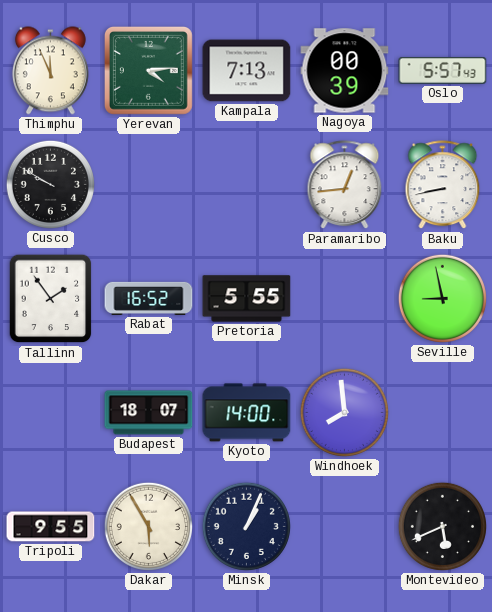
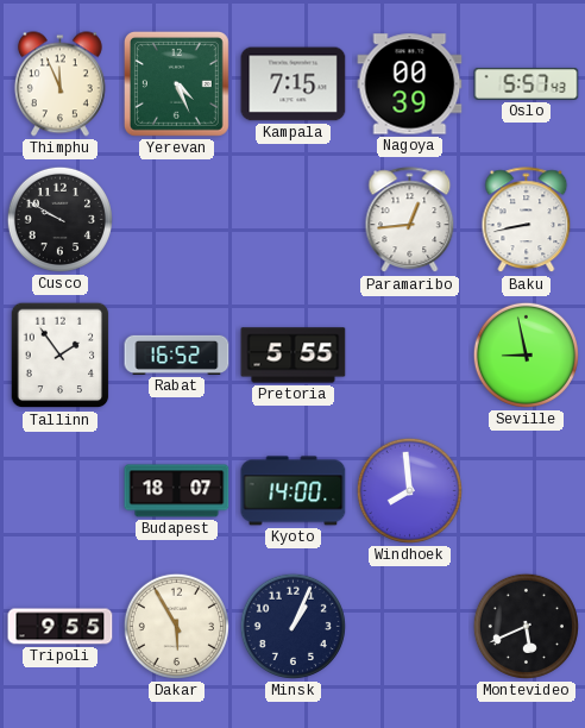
Yerevan: 4:14 -> 4:26 (176, 83)
Kampala: 7:13 -> 7:15 (294, 84)
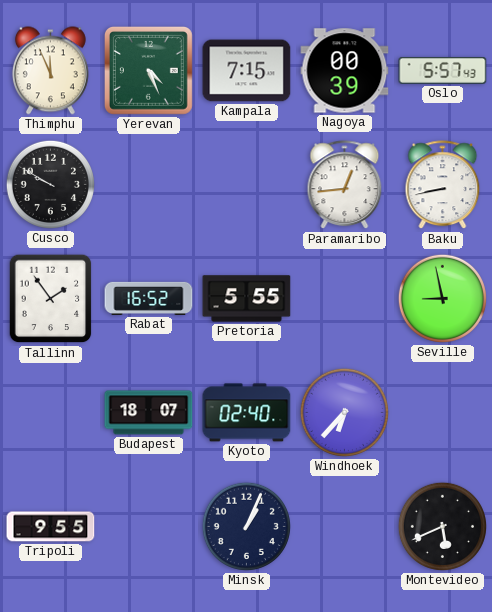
Kyoto: 14:00 -> 02:40 (247, 413)
Windhoek: 7:59 -> 6:37 (344, 412)
Dakar: 5:55 -> none (176, 626)
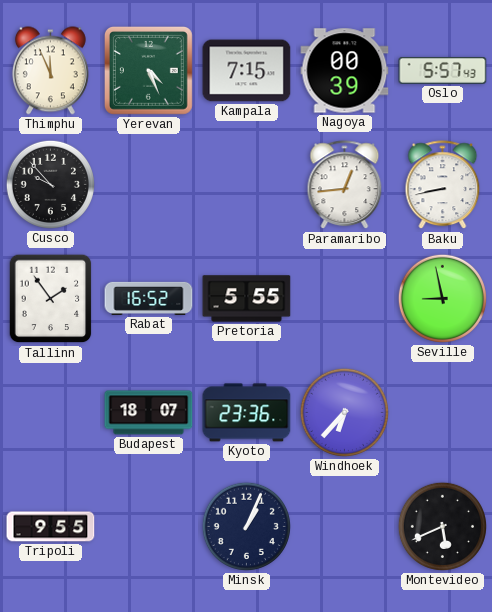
Cusco: 9:50 -> 9:53 (50, 184)
Kyoto: 02:40 -> 23:36 (247, 413)
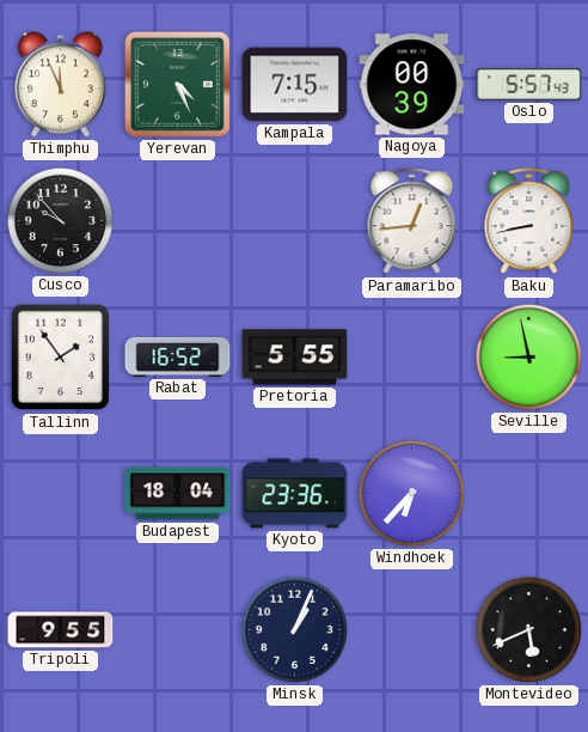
Budapest: 18:07 -> 18:04 (178, 494)
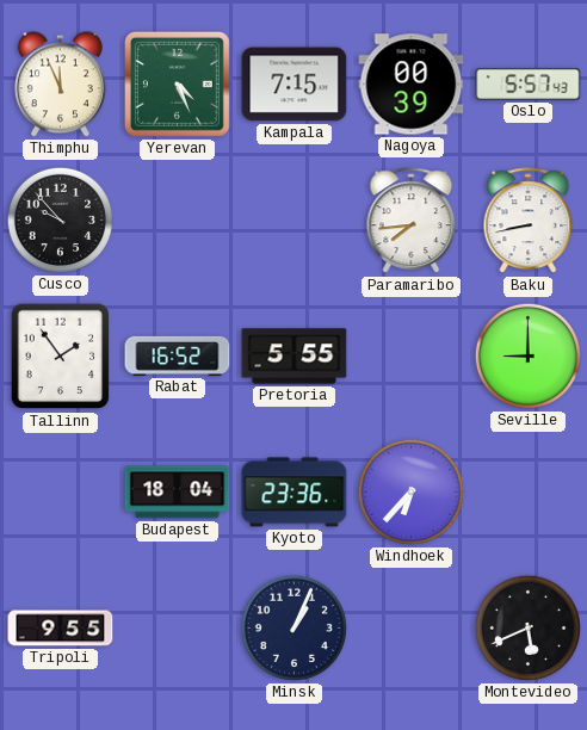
Paramaribo: 12:44 -> 7:44 (412, 221)
Seville: 8:58 -> 9:00 (527, 355)
